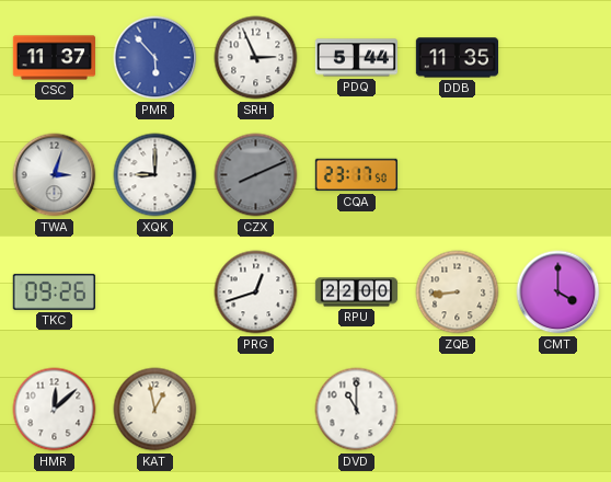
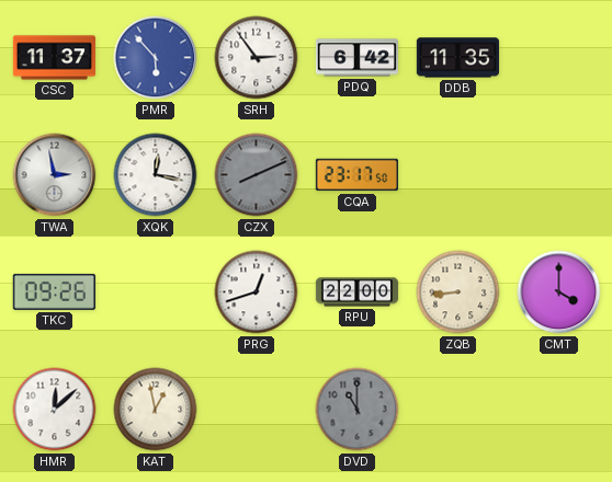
SRH: 2:56 -> 2:54 (257, 58)
PDQ: 5:44 -> 6:42 (356, 58)
TWA: 3:03 -> 2:58 (55, 175)
XQK: 9:00 -> 12:17 (156, 175)
DVD dial: white -> grey (358, 410)
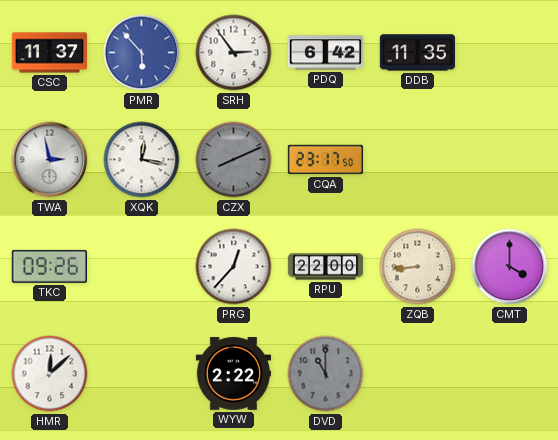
PRG: 12:42 -> 12:37 (234, 267)
KAT: 12:58 -> none (156, 410)
WYW: none -> 2:22 (233, 374)
